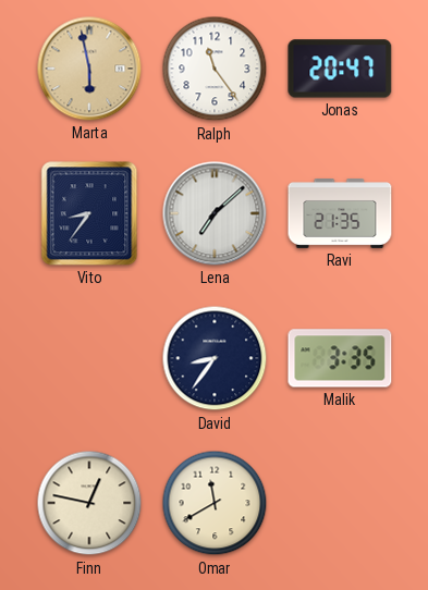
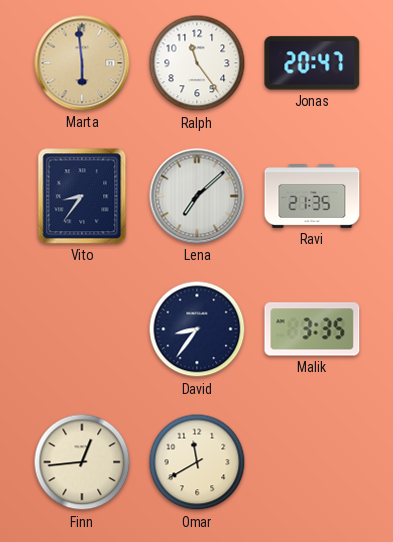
Marta: 5:58 -> 5:59 (82, 63)
Finn: 12:47 -> 12:44 (82, 462)
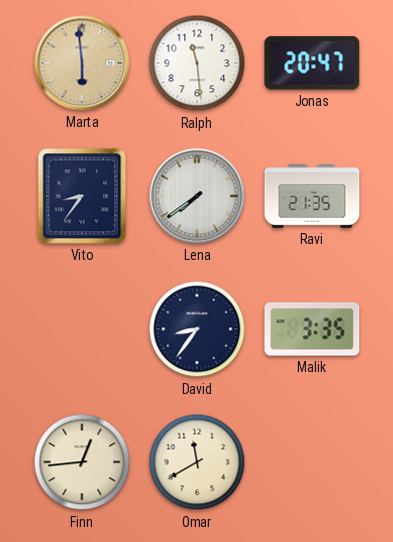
Ralph: 11:24 -> 11:29 (197, 63)
Lena: 7:08 -> 7:39 (197, 196)
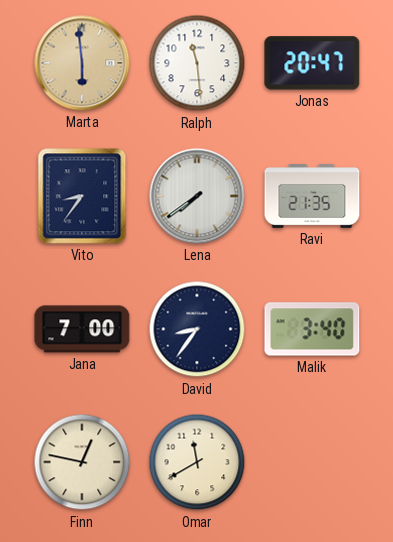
Jana: none -> 7:00 (82, 329)
Malik: 3:35 -> 3:40 (312, 329)
Finn: 12:44 -> 12:47 (82, 462)
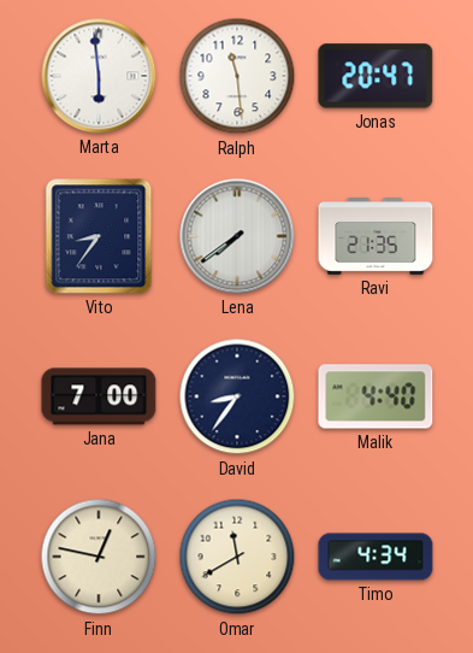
Marta dial: champagne -> white (99, 76)
Malik: 3:40 -> 4:40 (376, 396)
Timo: none -> 4:34 (376, 557)
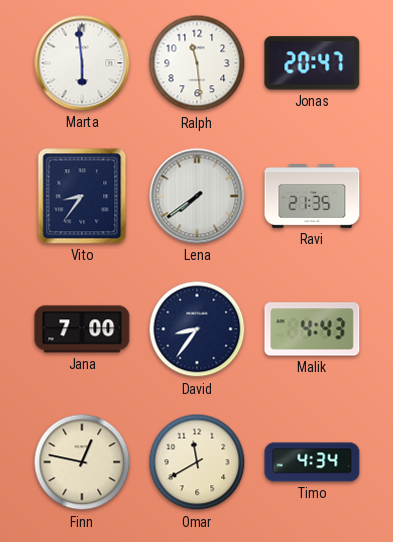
Malik: 4:40 -> 4:43 (312, 329)
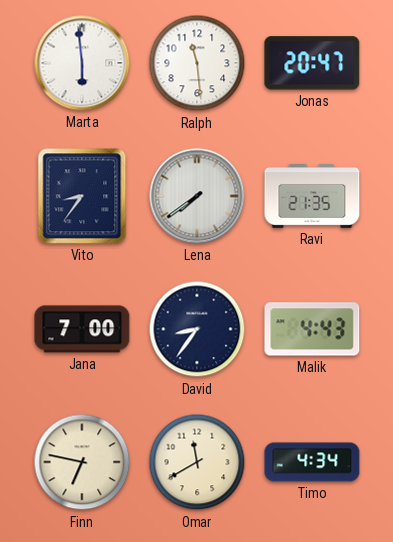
Finn: 12:47 -> 6:47 (82, 462)
